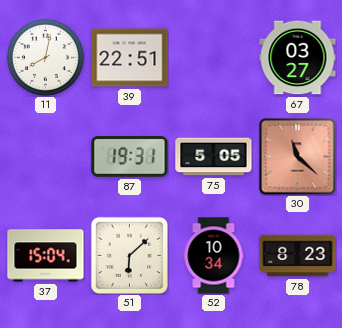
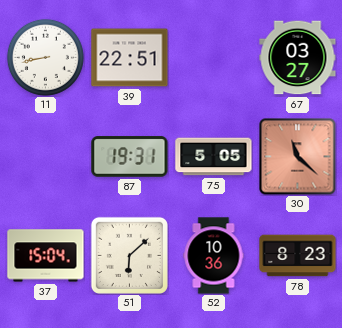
11: 8:02 -> 8:43 (45, 57)
52: 10:34 -> 10:36 (214, 256)
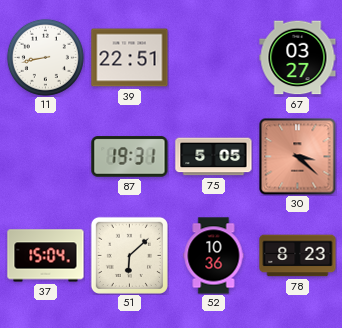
30: 11:22 -> 3:22 (298, 157)
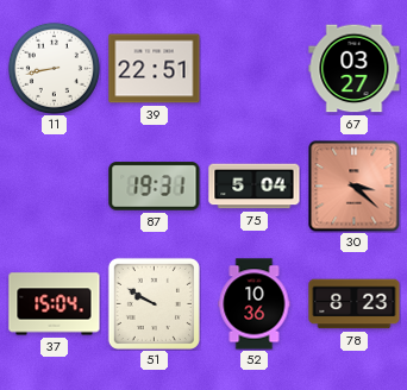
75: 5:05 -> 5:04 (255, 187)
51: 6:08 -> 9:50 (154, 303)
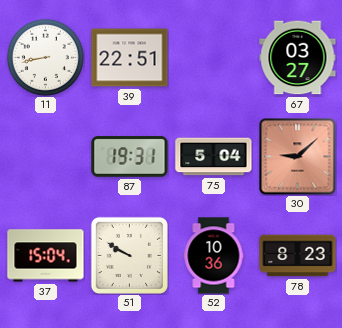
30: 3:22 -> 9:08 (298, 157)
